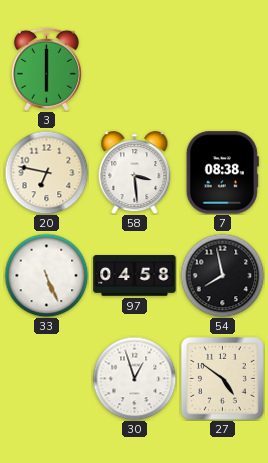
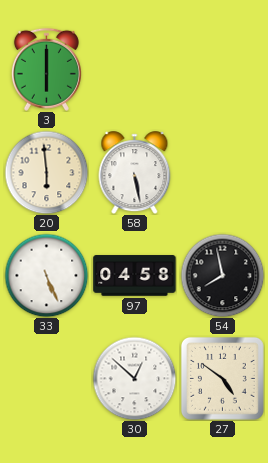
20: 6:47 -> 5:59 (46, 172)
58: 3:29 -> 5:28 (135, 173)
7: 08:38 -> none (222, 173)
30: 12:57 -> 12:52 (134, 378)
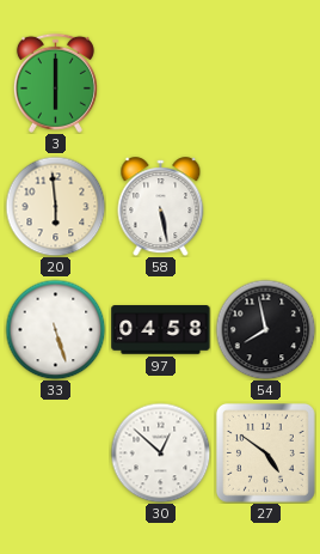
33: 5:26 -> 5:27 (55, 329)
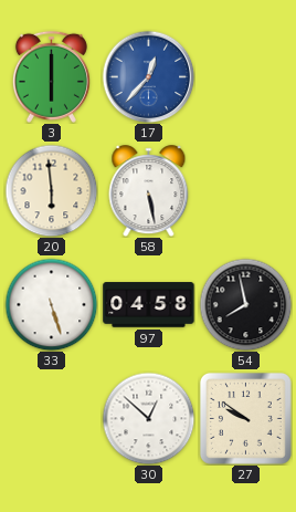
17: none -> 12:37 (148, 76)
27: 4:51 -> 9:51 (245, 418)
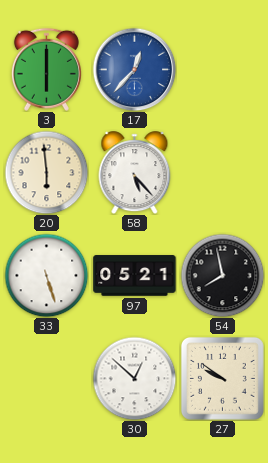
58: 5:28 -> 5:23 (135, 173)
97: 04:58 -> 05:21 (135, 276)
